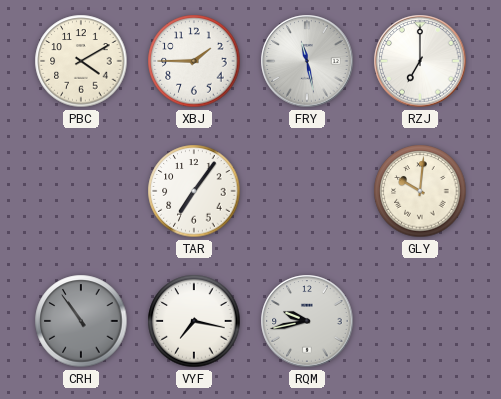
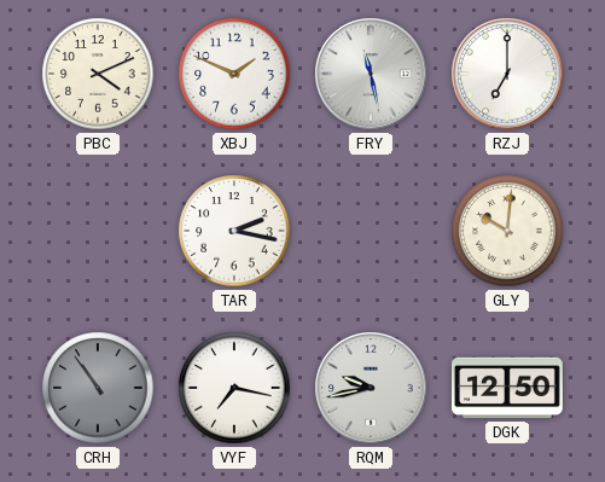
PBC: 4:10 -> 4:11 (98, 74)
XBJ: 1:45 -> 1:49 (234, 74)
TAR: 7:06 -> 2:17 (234, 231)
DGK: none -> 12:50 (508, 388)
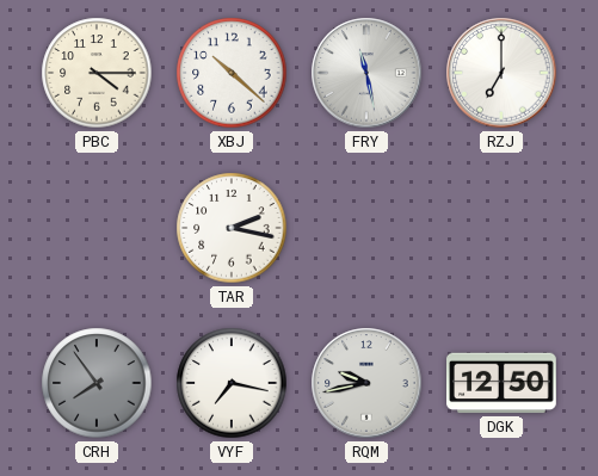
PBC: 4:11 -> 4:15 (97, 73)
XBJ: 1:49 -> 10:22 (232, 73)
GLY: 10:01 -> none (507, 231)
CRH: 10:54 -> 7:54 (97, 383)
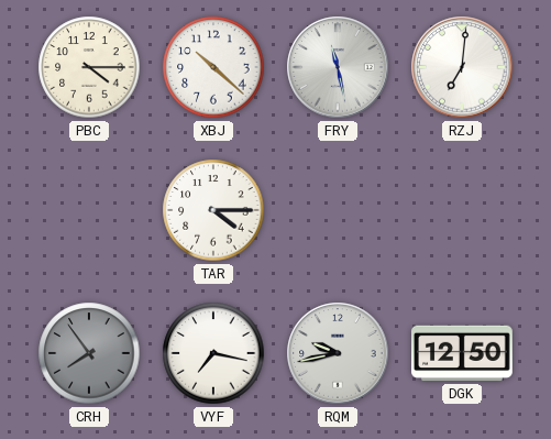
RZJ: 7:00 -> 7:01 (462, 67)
TAR: 2:17 -> 4:15 (213, 210)
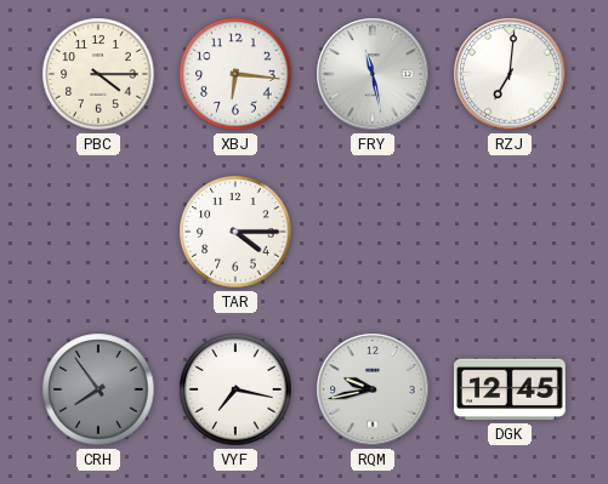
XBJ: 10:22 -> 6:16 (235, 74)
DGK: 12:50 -> 12:45 (511, 389)
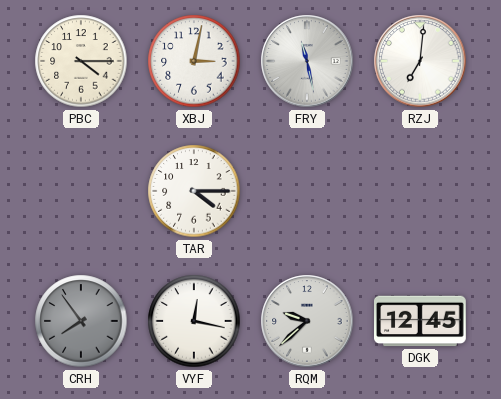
XBJ: 6:16 -> 3:02 (194, 61)
VYF: 7:17 -> 12:17 (194, 321)
RQM: 9:43 -> 9:38 (307, 321)
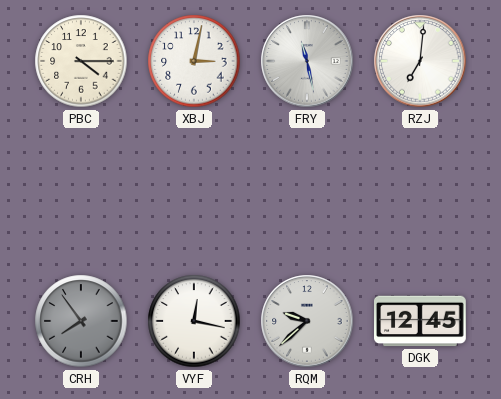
TAR: 4:15 -> none (194, 191)
